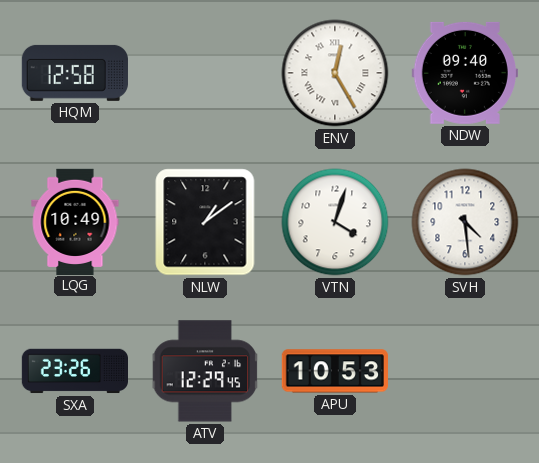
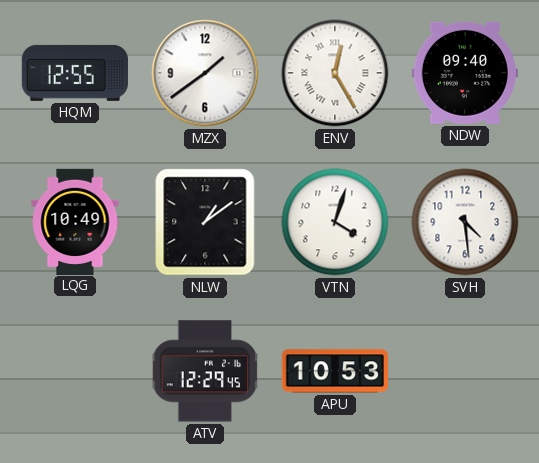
HQM: 12:58 -> 12:55 (75, 73)
MZX: none -> 1:39 (205, 73)
SXA: 23:26 -> none (74, 371)
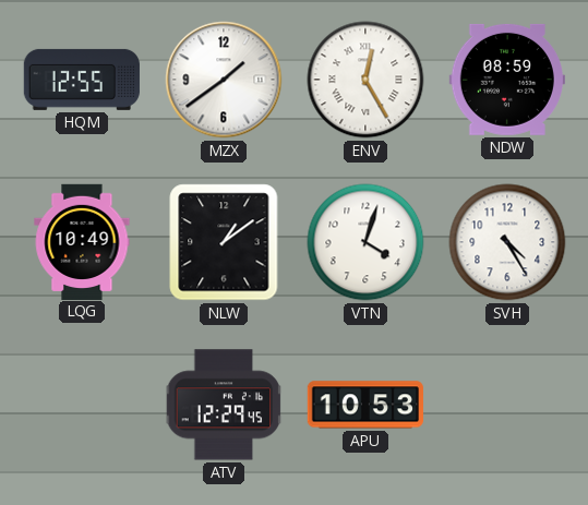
NDW: 09:40 -> 08:59 (507, 80)
SVH: 4:29 -> 4:25 (507, 242)
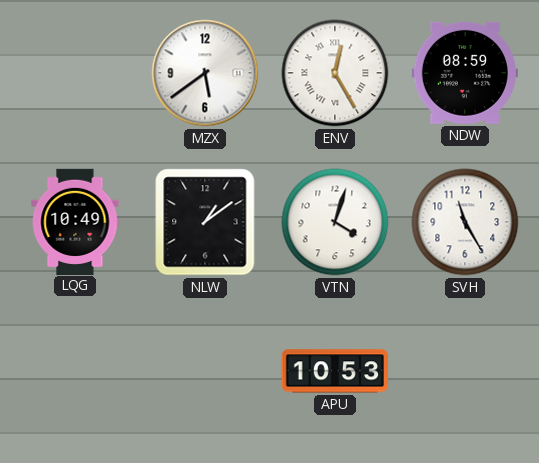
HQM: 12:55 -> none (82, 80)
MZX: 1:39 -> 5:39 (205, 73)
SVH: 4:25 -> 11:25 (465, 222)
ATV: 12:29 -> none (224, 405)
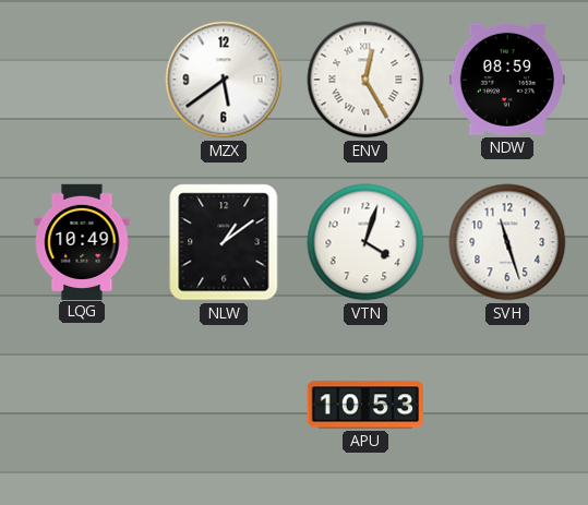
SVH: 11:25 -> 11:27 (507, 242)
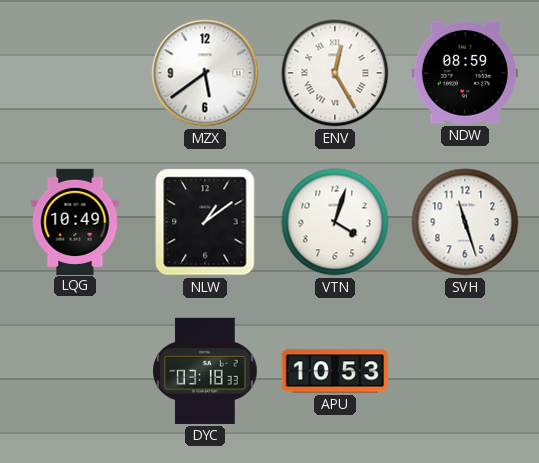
DYC: none -> 03:18 (205, 371)
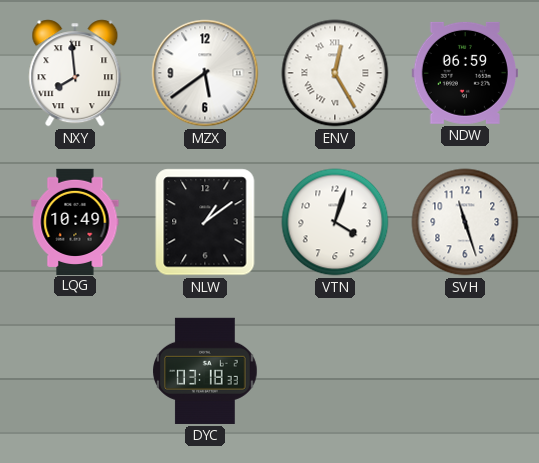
NXY: none -> 7:59 (75, 73)
NDW: 08:59 -> 06:59 (465, 73)
APU: 10:53 -> none (335, 371)
